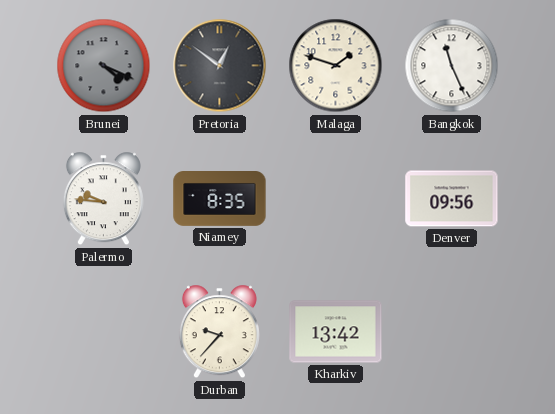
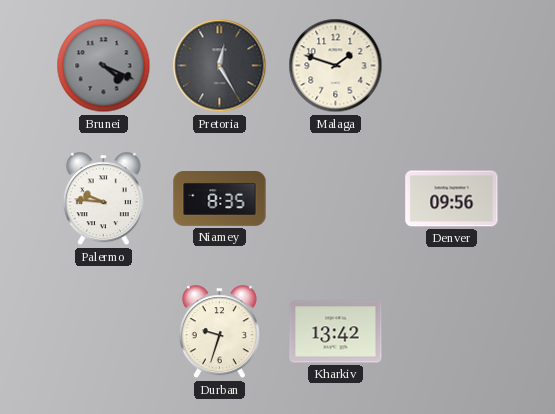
Pretoria: 12:51 -> 12:25 (220, 66)
Bangkok: 11:26 -> none (452, 66)
Durban: 9:37 -> 9:33 (219, 332)
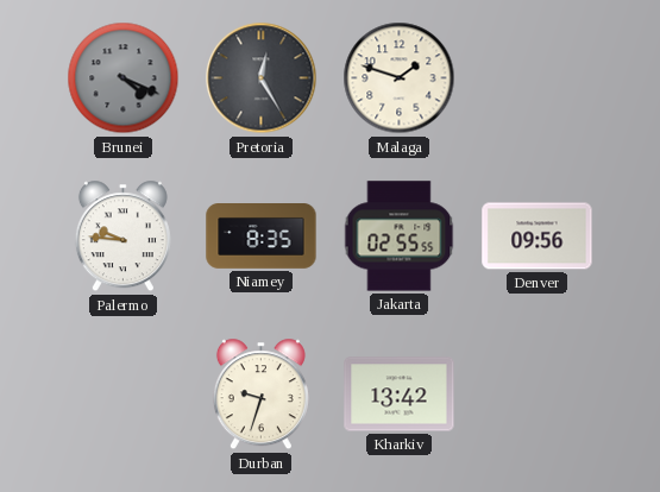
Jakarta: none -> 02:55 (400, 236)
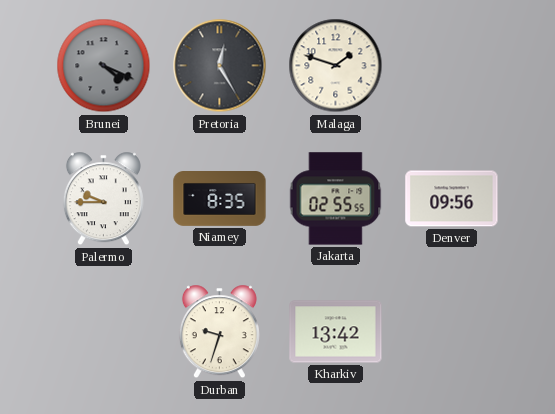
Palermo: 9:46 -> 9:45 (103, 199)
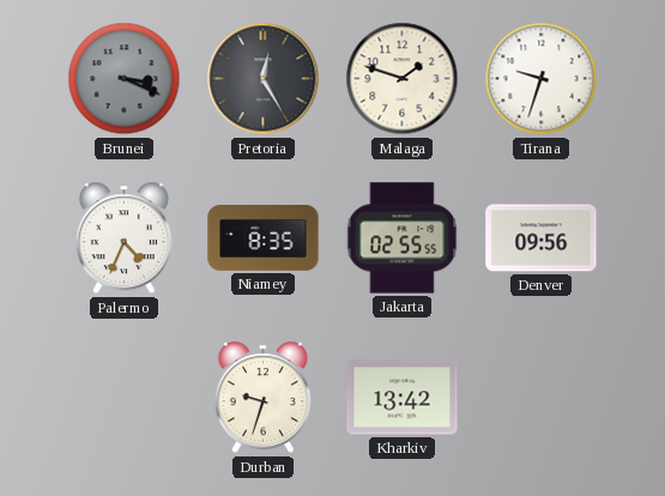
Brunei: 4:19 -> 3:19 (125, 79)
Tirana: none -> 9:33 (542, 79)
Palermo: 9:45 -> 4:34 (123, 238)
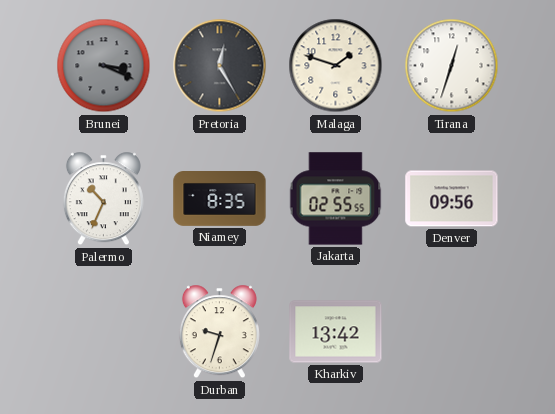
Tirana: 9:33 -> 12:33 (452, 66)
Palermo: 4:34 -> 10:34 (103, 199)
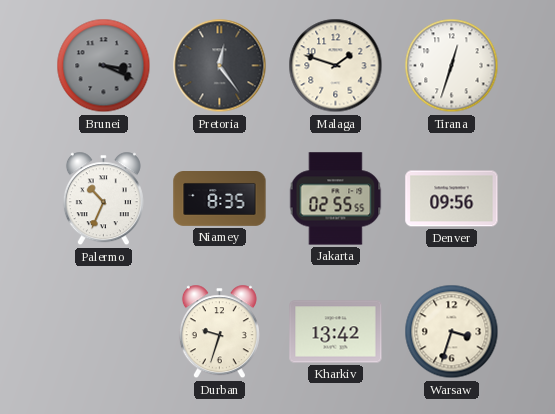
Pretoria: 12:25 -> 12:24 (220, 66)
Warsaw: none -> 3:33 (452, 332)
